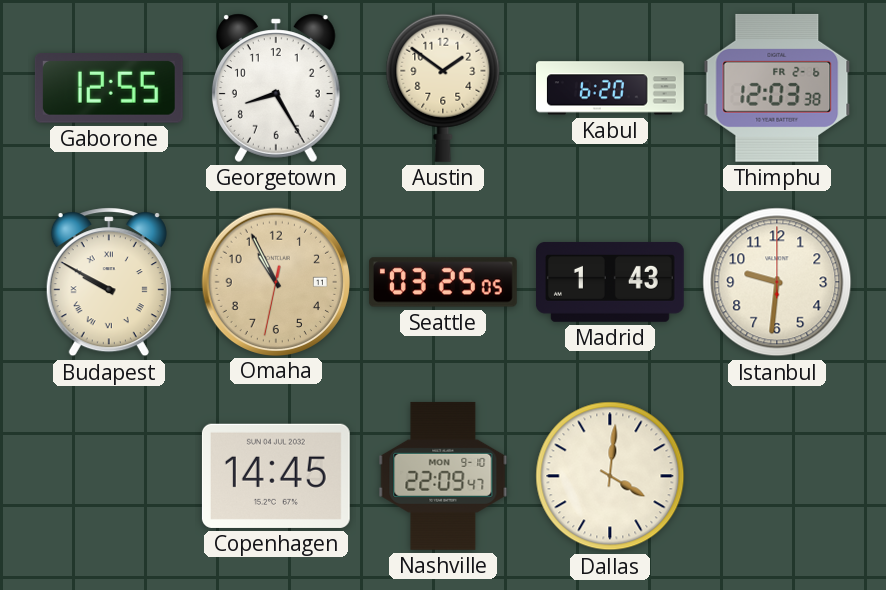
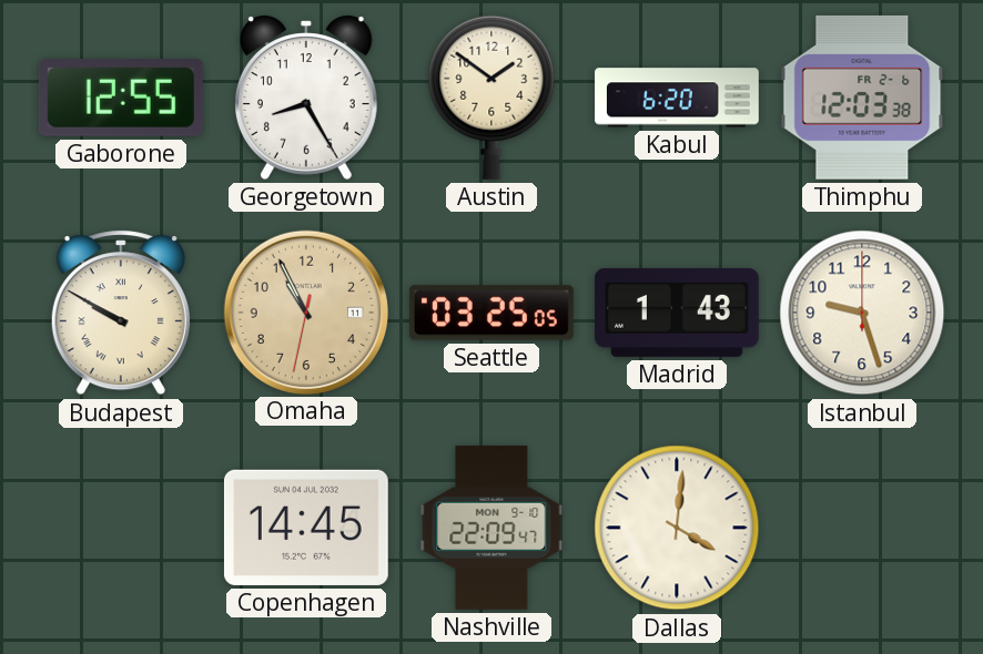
Istanbul: 9:31 -> 9:27 (862, 313)
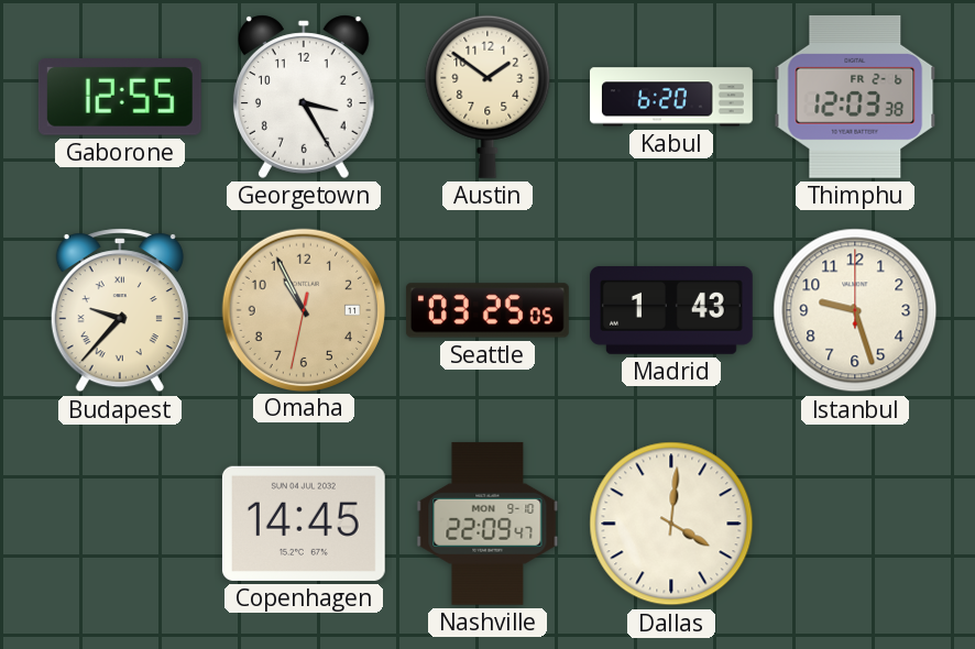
Georgetown: 8:25 -> 3:25 (304, 97)
Budapest: 9:50 -> 9:37 (120, 310)
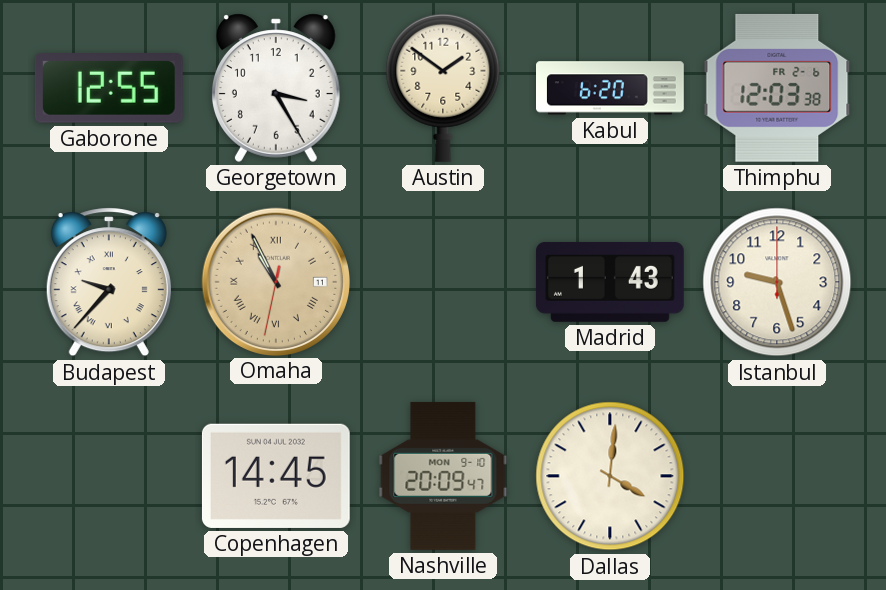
Omaha numerals: Arabic -> Roman (275, 281)
Seattle: 03:25 -> none (487, 310)
Nashville: 22:09 -> 20:09 (443, 476)
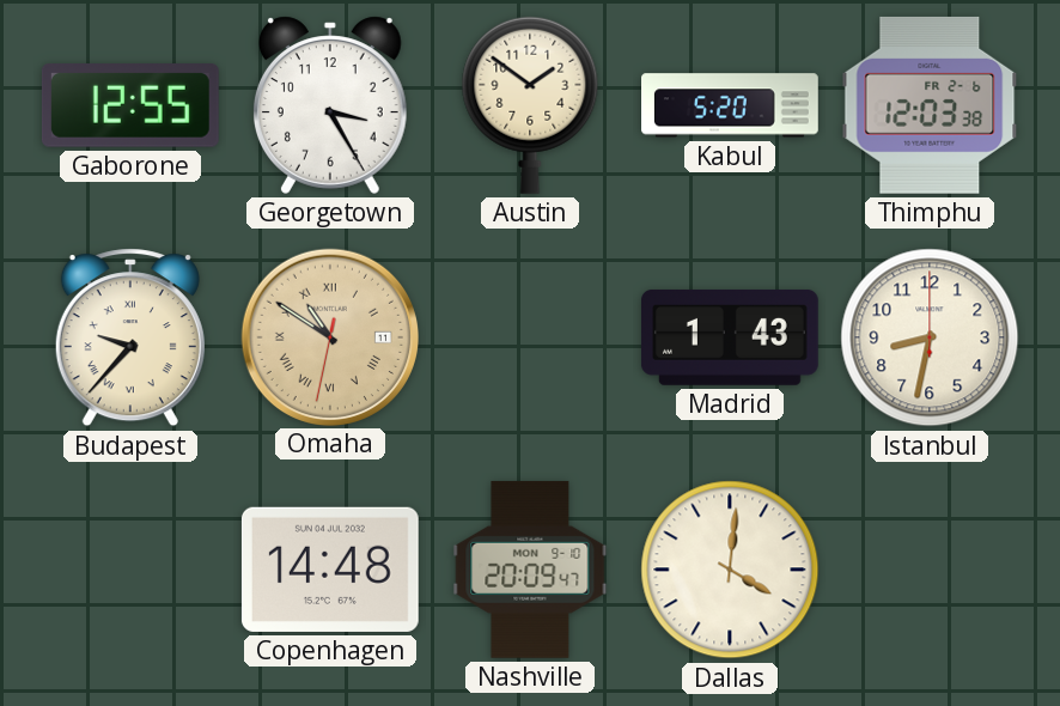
Kabul: 6:20 -> 5:20 (731, 105)
Omaha: 10:55 -> 10:50 (329, 336)
Istanbul: 9:27 -> 8:32 (930, 337)
Copenhagen: 14:45 -> 14:48 (330, 570)
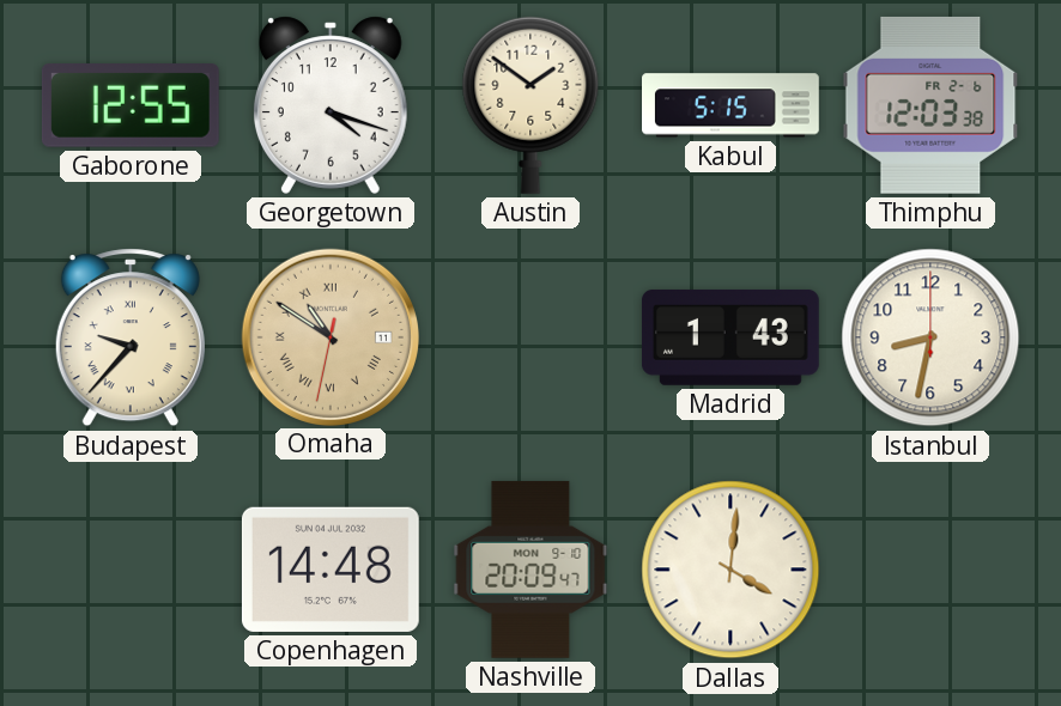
Georgetown: 3:25 -> 4:18 (331, 105)
Kabul: 5:20 -> 5:15 (732, 105)
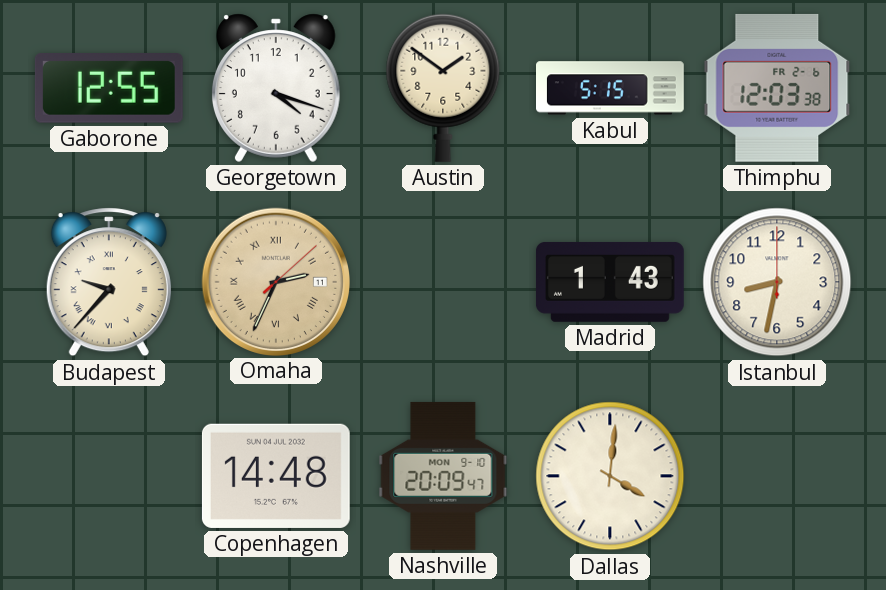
Omaha: 10:50 -> 2:34 (275, 281)
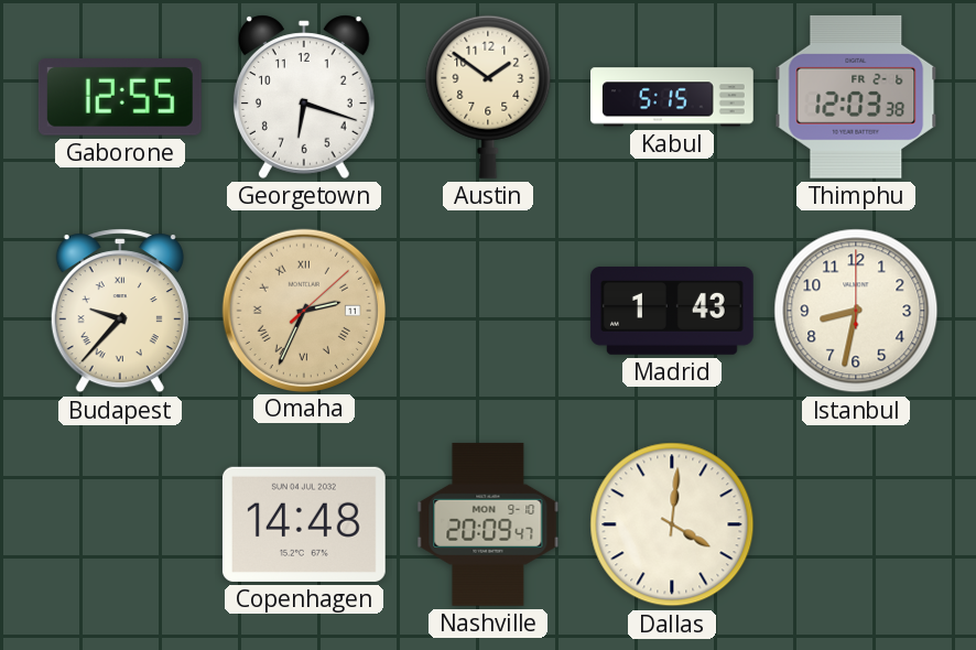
Georgetown: 4:18 -> 6:18 (304, 97)
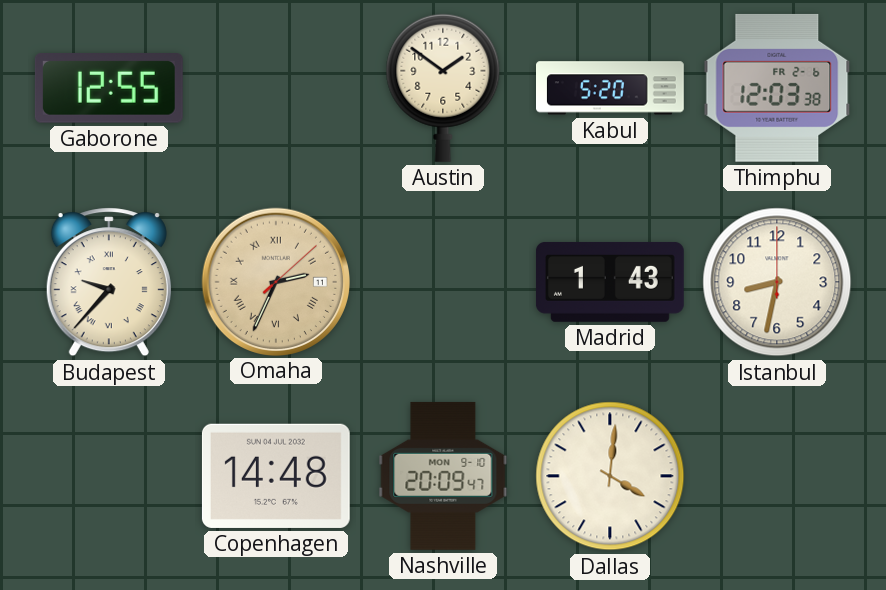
Georgetown: 6:18 -> none (304, 97)
Kabul: 5:15 -> 5:20 (611, 88)
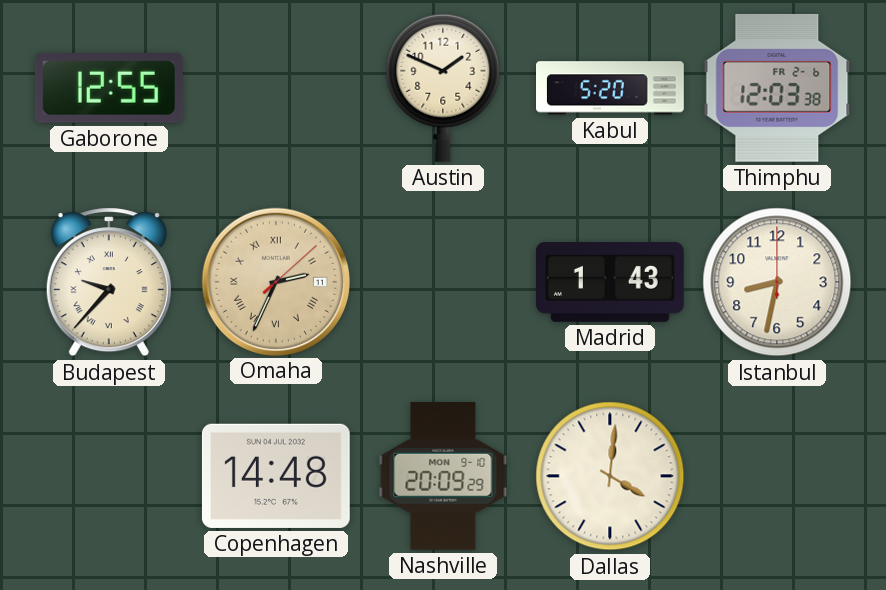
Austin: 1:51 -> 1:49 (443, 88)
Nashville: 20:09:47 -> 20:09:29 (443, 476)
